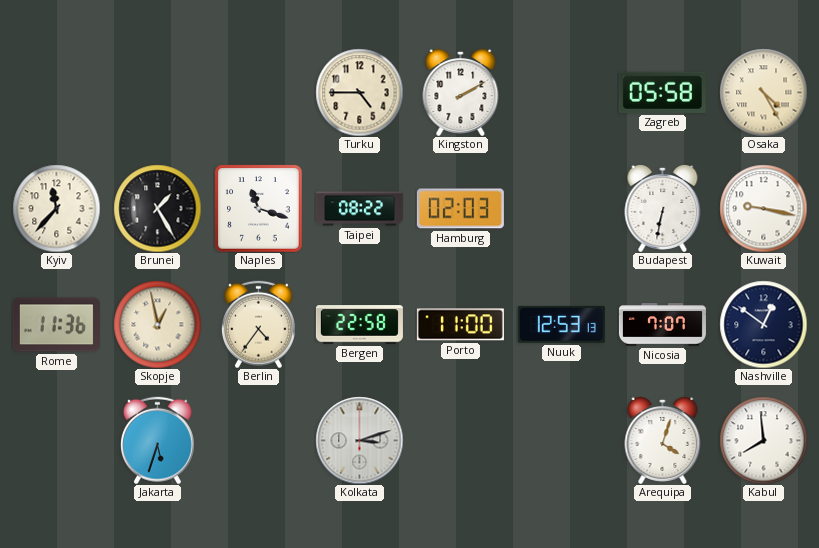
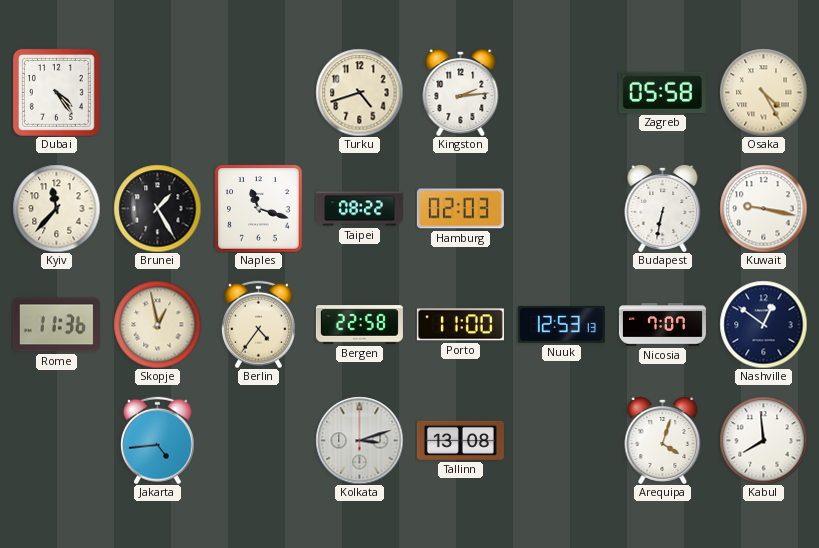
Dubai: none -> 4:24 (56, 92)
Turku: 4:45 -> 4:42 (359, 92)
Kingston: 2:10 -> 2:14 (461, 92)
Jakarta: 5:33 -> 4:44 (157, 440)
Tallinn: none -> 13:08 (460, 440)
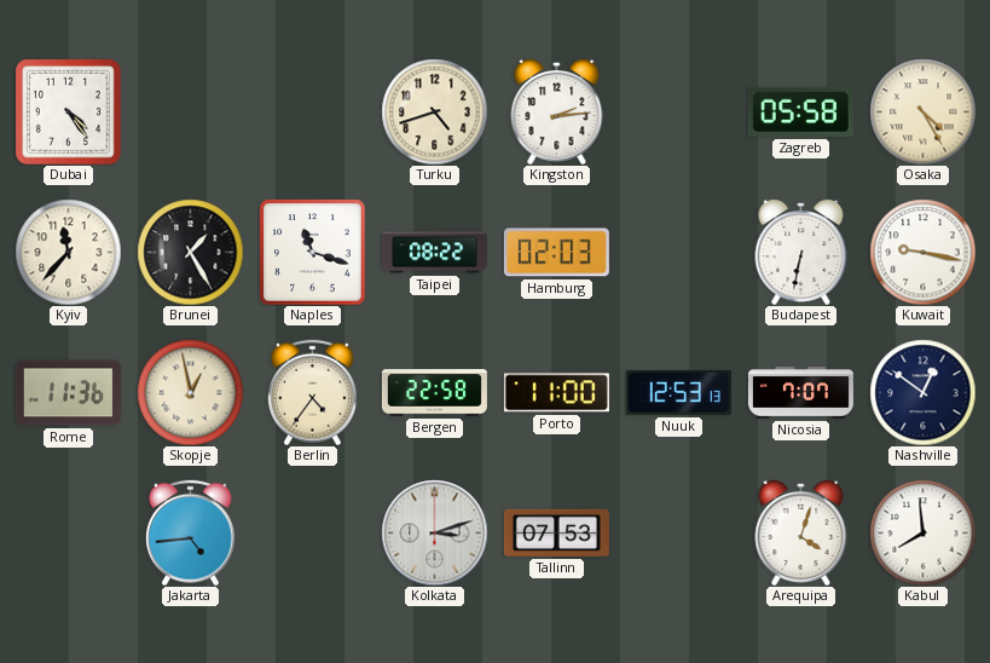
Tallinn: 13:08 -> 07:53 (556, 532)
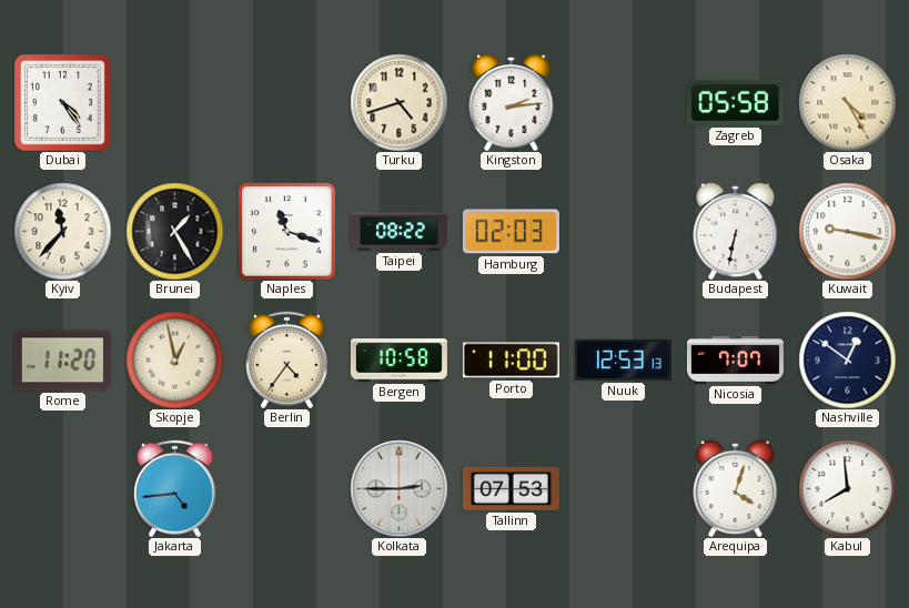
Rome: 11:36 -> 11:20 (62, 361)
Bergen: 22:58 -> 10:58 (398, 361)
Kolkata: 3:12 -> 2:45 (398, 488)
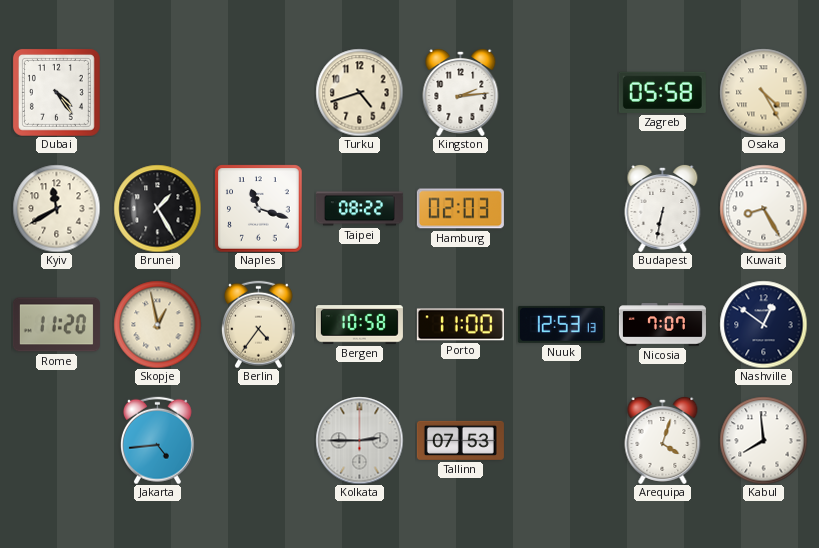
Kyiv: 11:37 -> 11:40 (56, 208)
Kuwait: 9:17 -> 8:25 (763, 208)
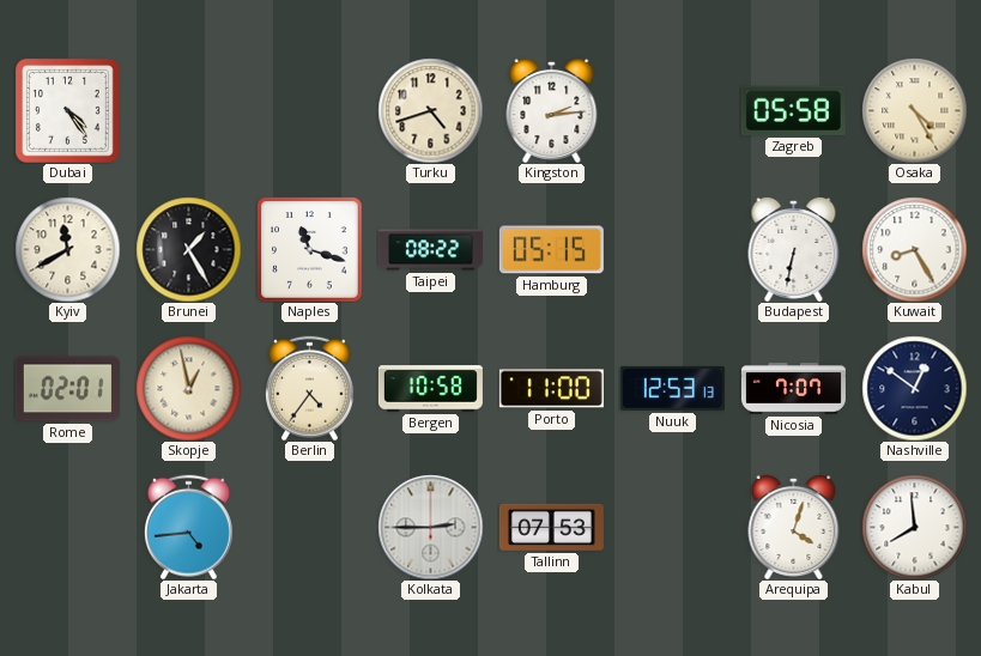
Hamburg: 02:03 -> 05:15 (551, 250)
Rome: 11:20 -> 02:01 (67, 389)
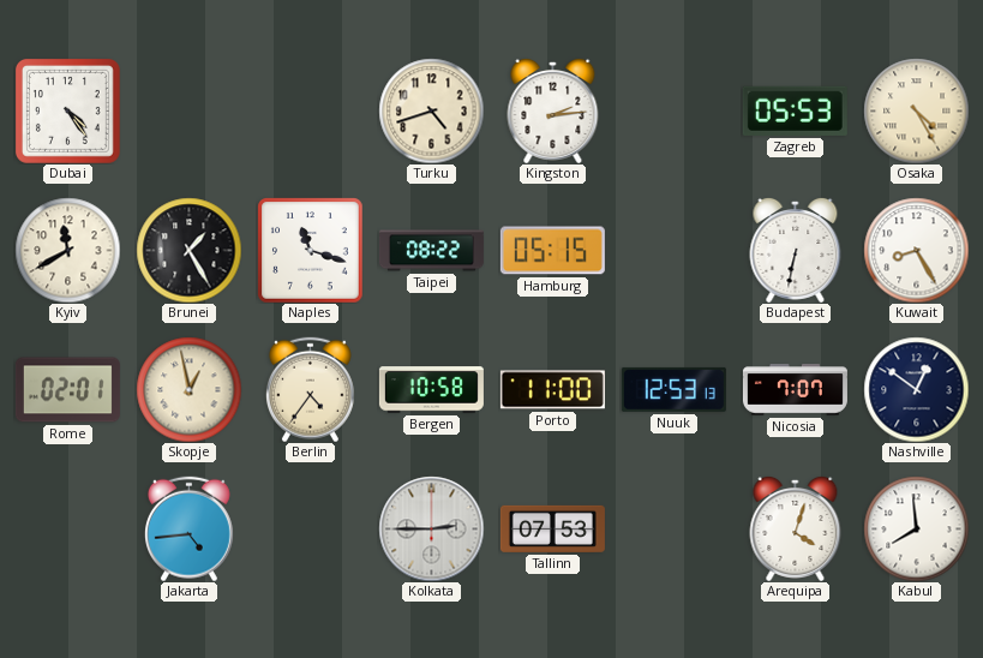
Zagreb: 05:58 -> 05:53 (795, 110)
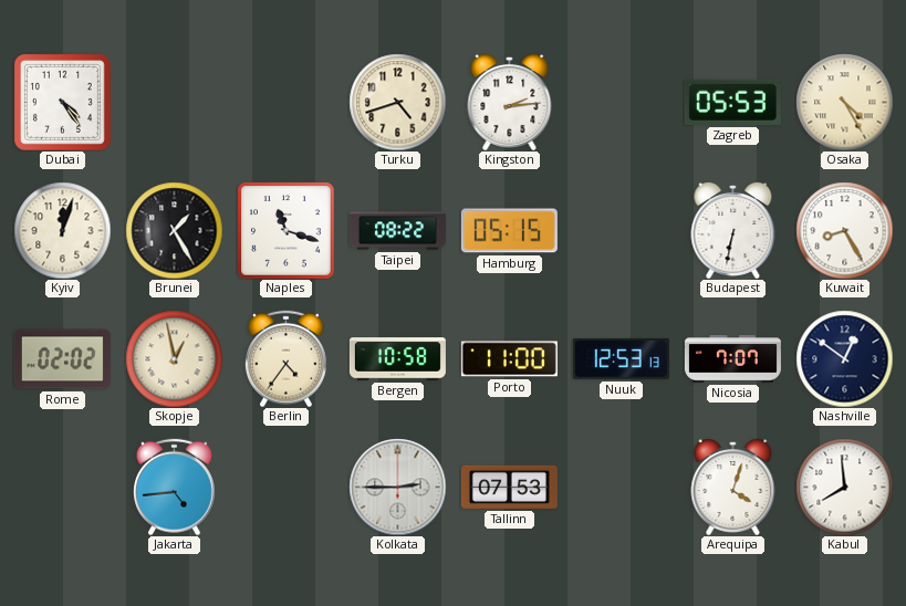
Kyiv: 11:40 -> 12:03 (62, 230)
Rome: 02:01 -> 02:02 (62, 359)
